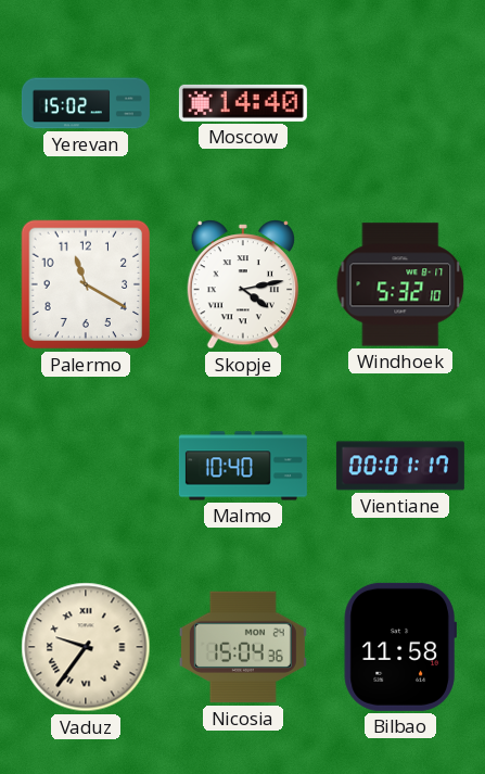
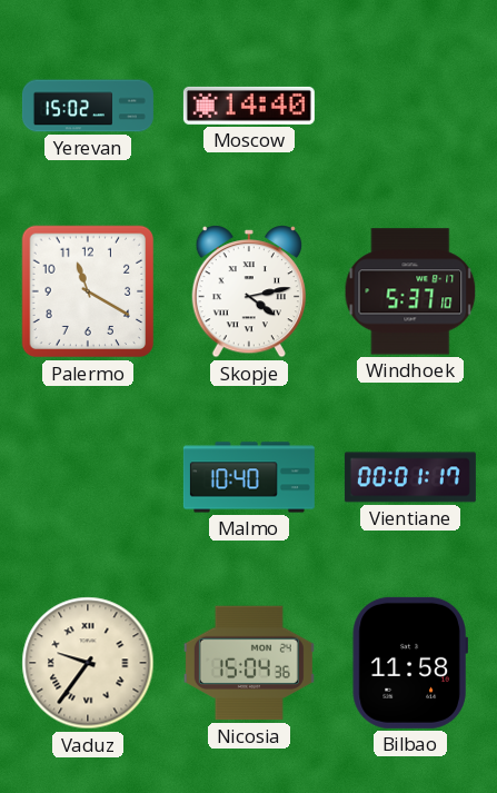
Windhoek: 5:32 -> 5:37 (410, 291)
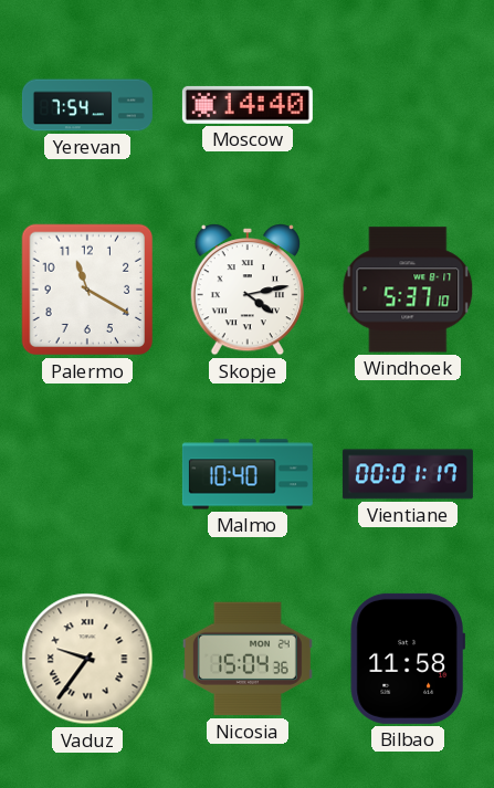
Yerevan: 15:02 -> 7:54 (87, 105)
